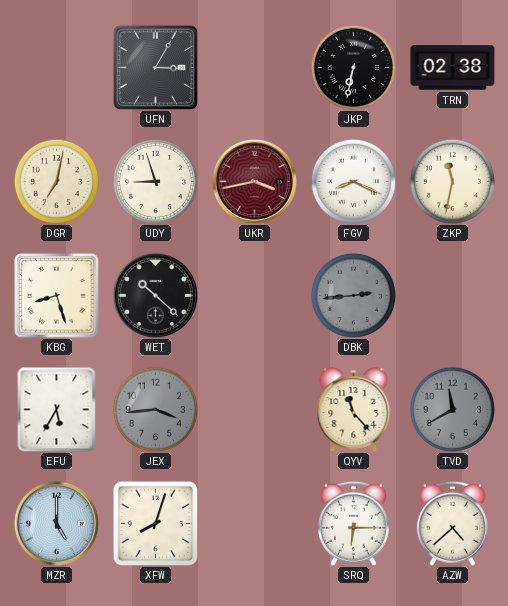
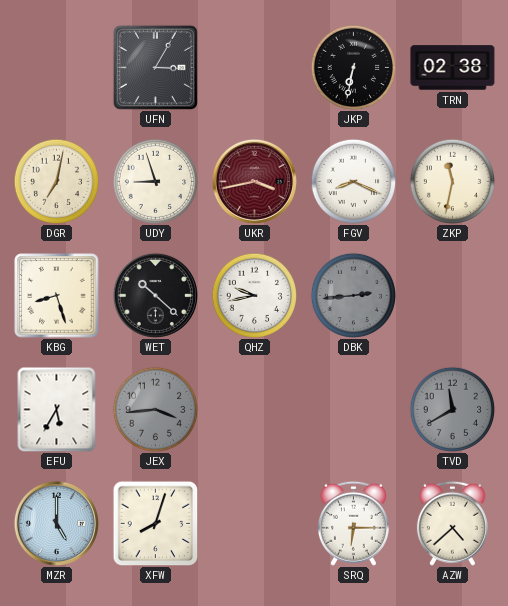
QHZ: none -> 9:43 (254, 295)
QYV: 11:23 -> none (354, 410)
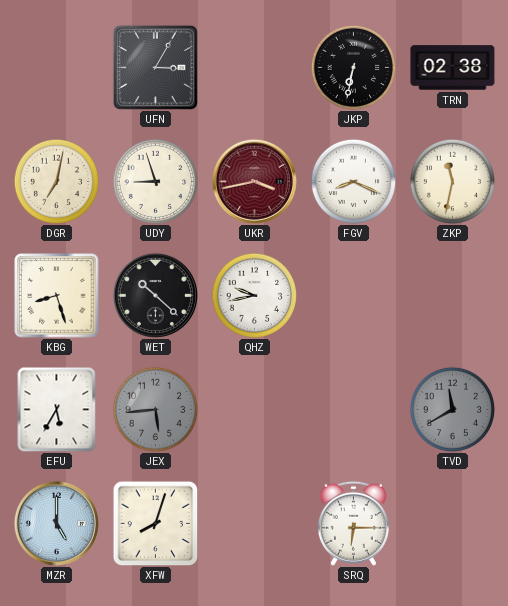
DBK: 2:44 -> none (353, 295)
JEX: 3:44 -> 5:44 (155, 409)
AZW: 4:38 -> none (452, 523)
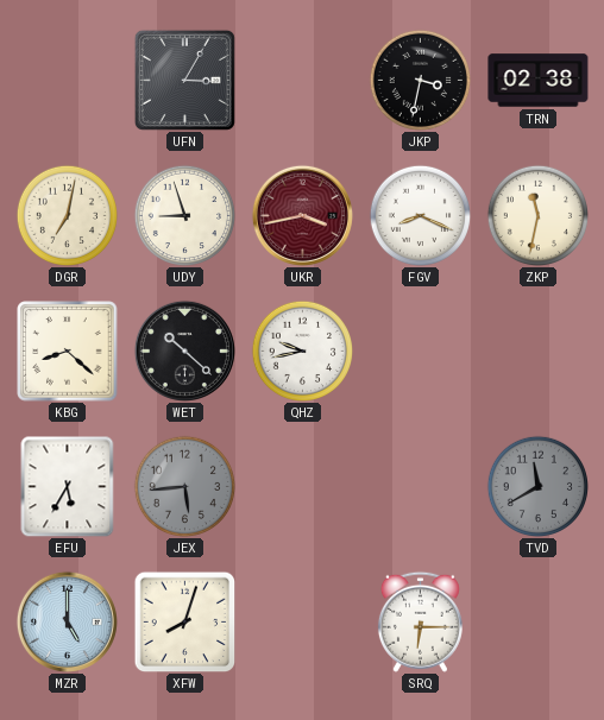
JKP: 6:32 -> 3:32 (420, 80)
KBG: 8:27 -> 8:22 (68, 352)
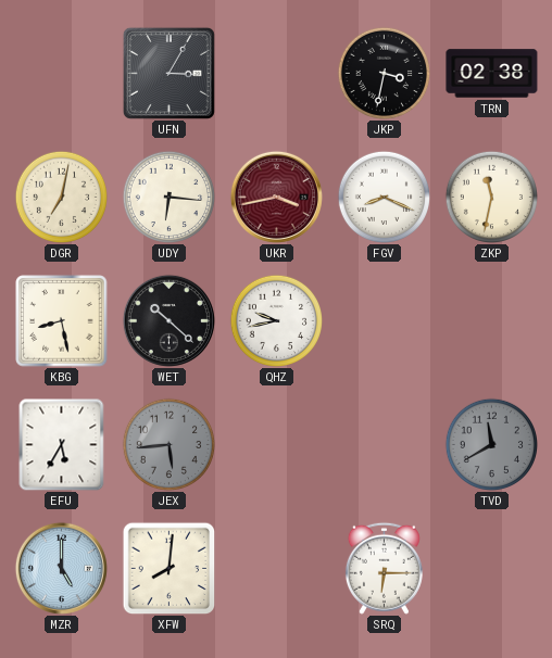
UDY: 8:57 -> 6:16 (168, 197)
KBG: 8:22 -> 8:28 (62, 321)
XFW: 8:03 -> 8:01 (168, 568)
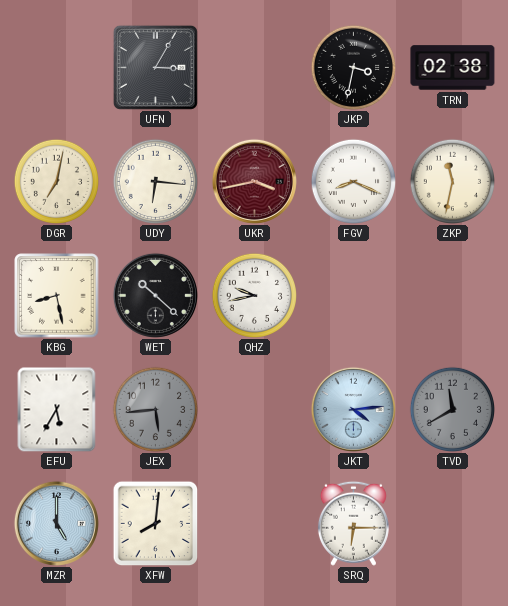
JKT: none -> 4:14 (353, 409)
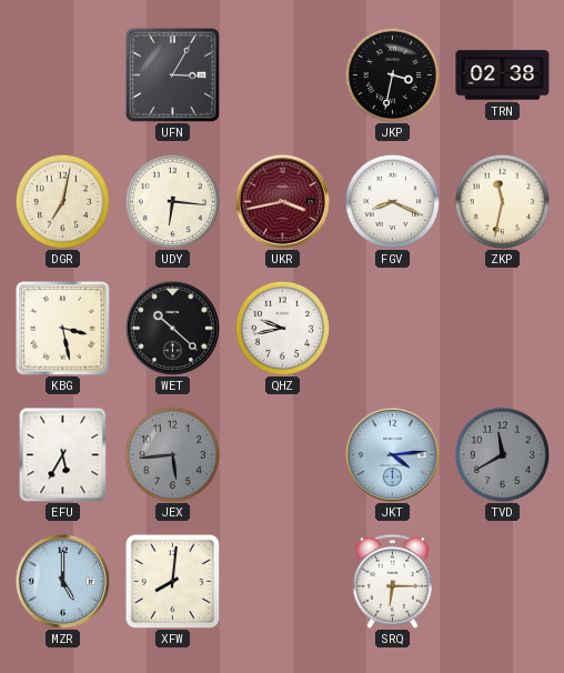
KBG: 8:28 -> 3:28 (63, 329)
